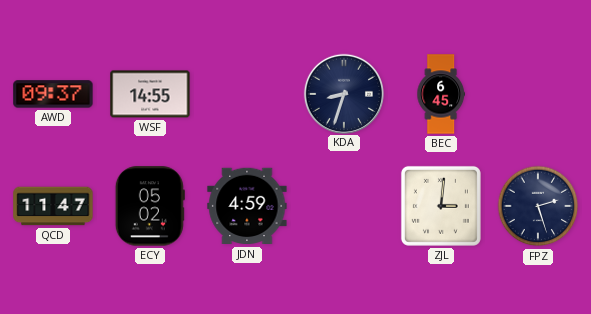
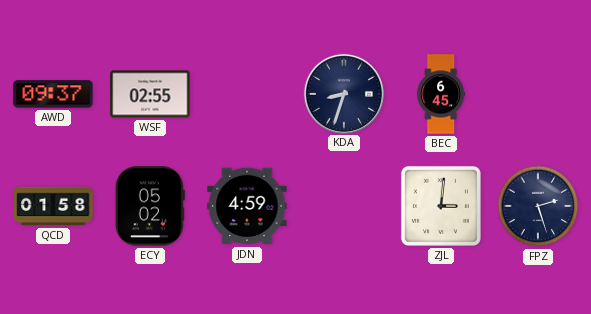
WSF: 14:55 -> 02:55 (150, 94)
QCD: 11:47 -> 01:58 (53, 206)
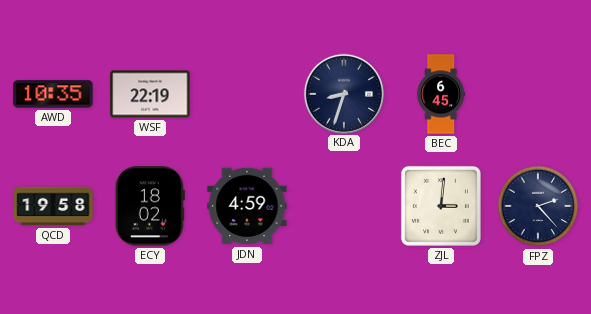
AWD: 09:37 -> 10:35 (53, 94)
WSF: 02:55 -> 22:19 (150, 94)
QCD: 01:58 -> 19:58 (53, 206)
ECY: 05:02 -> 18:02 (150, 206)
FPZ: 2:27 -> 2:23 (538, 206)
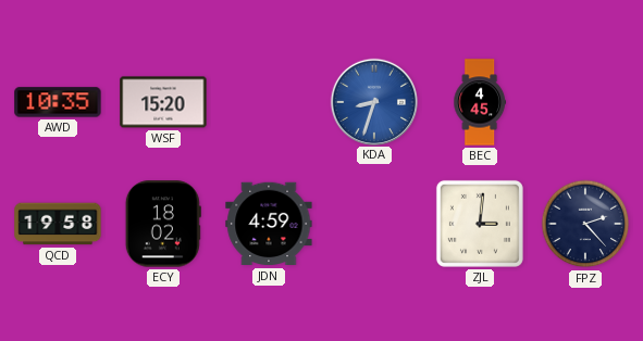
WSF: 22:19 -> 15:20 (163, 102)
KDA dial: navy -> blue (373, 101)
BEC: 6:45 -> 4:45 (479, 102)
